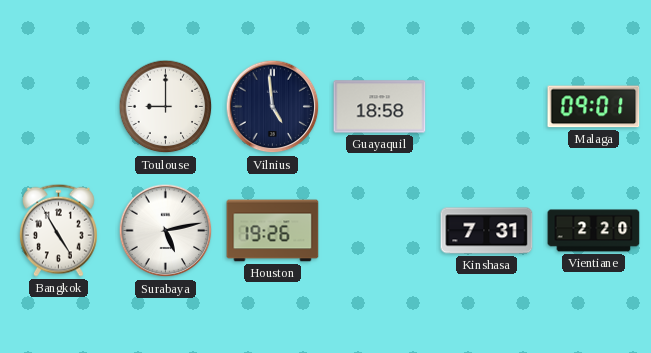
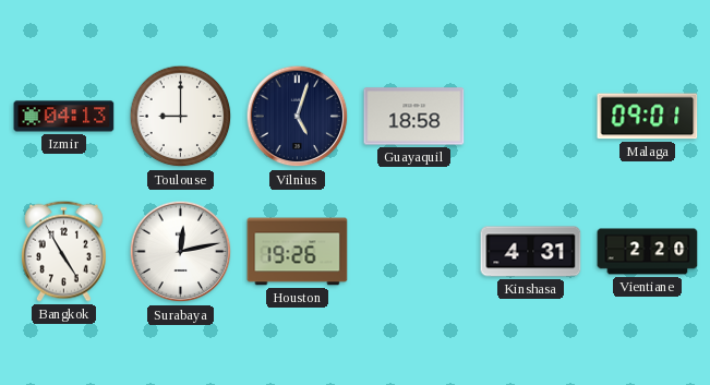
Izmir: none -> 04:13 (64, 117)
Vilnius: 4:59 -> 5:03 (298, 117)
Surabaya: 5:13 -> 12:13 (181, 252)
Kinshasa: 7:31 -> 4:31 (531, 252)
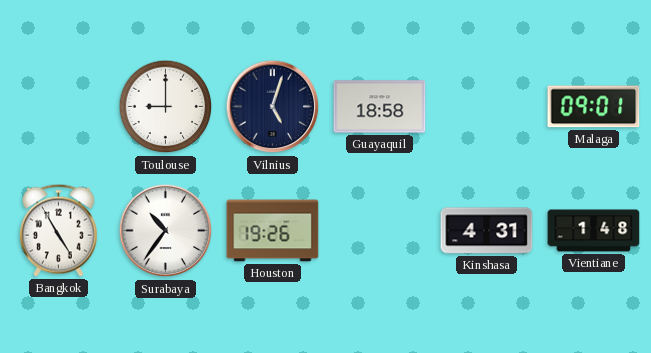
Izmir: 04:13 -> none (64, 117)
Surabaya: 12:13 -> 10:36 (166, 231)
Vientiane: 2:20 -> 1:48 (594, 231)
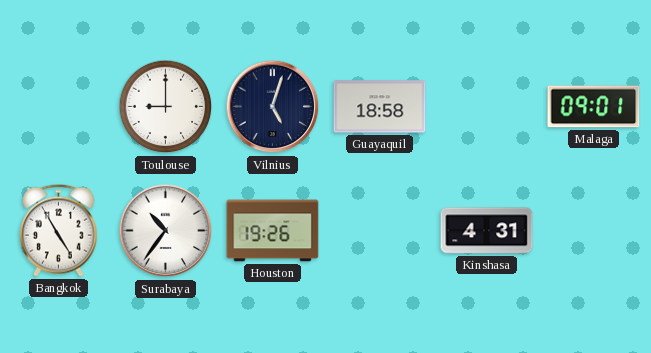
Vientiane: 1:48 -> none (594, 231)
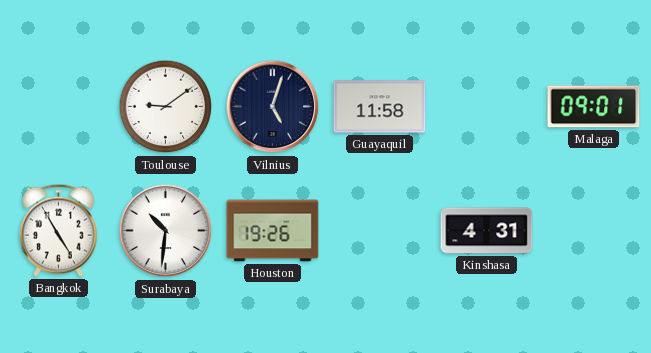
Toulouse: 9:00 -> 9:09 (166, 107)
Guayaquil: 18:58 -> 11:58 (380, 107)
Surabaya: 10:36 -> 10:31 (166, 231)
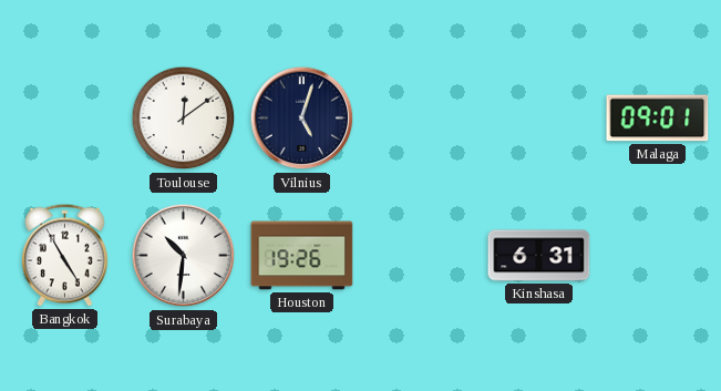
Toulouse: 9:09 -> 12:09 (184, 119)
Guayaquil: 11:58 -> none (380, 107)
Kinshasa: 4:31 -> 6:31 (539, 256)
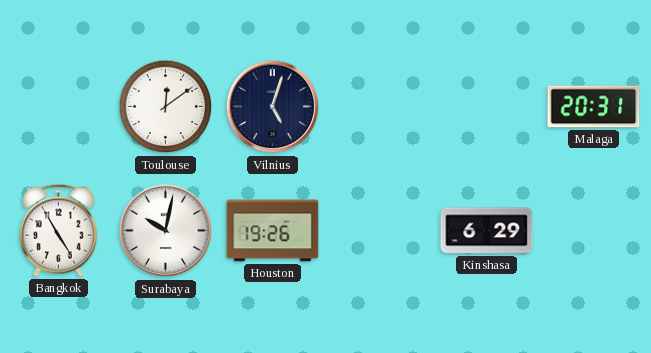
Malaga: 09:01 -> 20:31 (594, 107)
Surabaya: 10:31 -> 10:02 (166, 231)
Kinshasa: 6:31 -> 6:29 (487, 231)
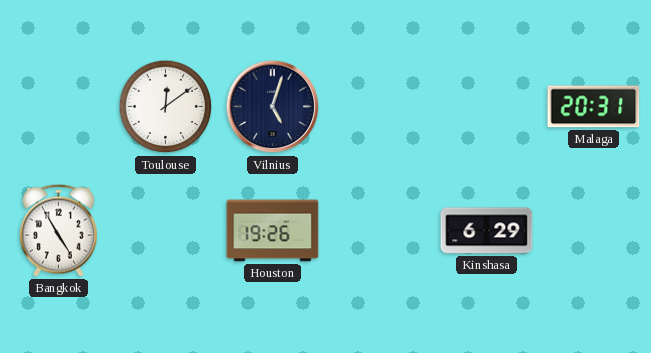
Surabaya: 10:02 -> none (166, 231)
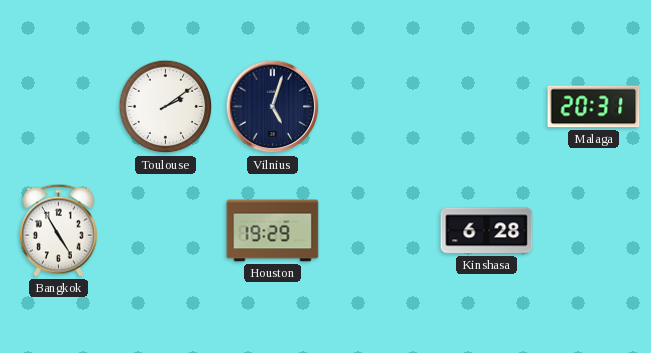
Toulouse: 12:09 -> 2:09 (166, 107)
Houston: 19:26 -> 19:29 (273, 231)
Kinshasa: 6:29 -> 6:28 (487, 231)
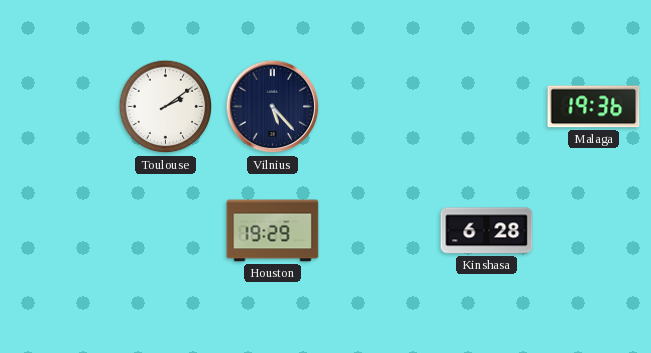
Vilnius: 5:03 -> 5:23 (273, 107)
Malaga: 20:31 -> 19:36 (594, 107)
Bangkok: 4:55 -> none (58, 230)
